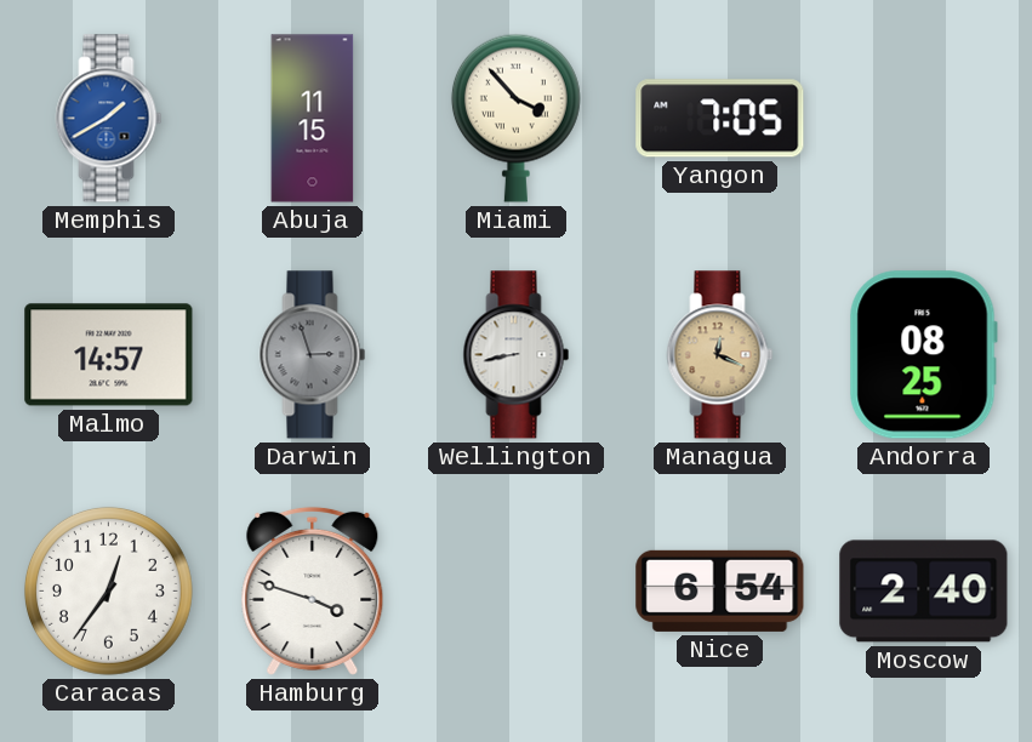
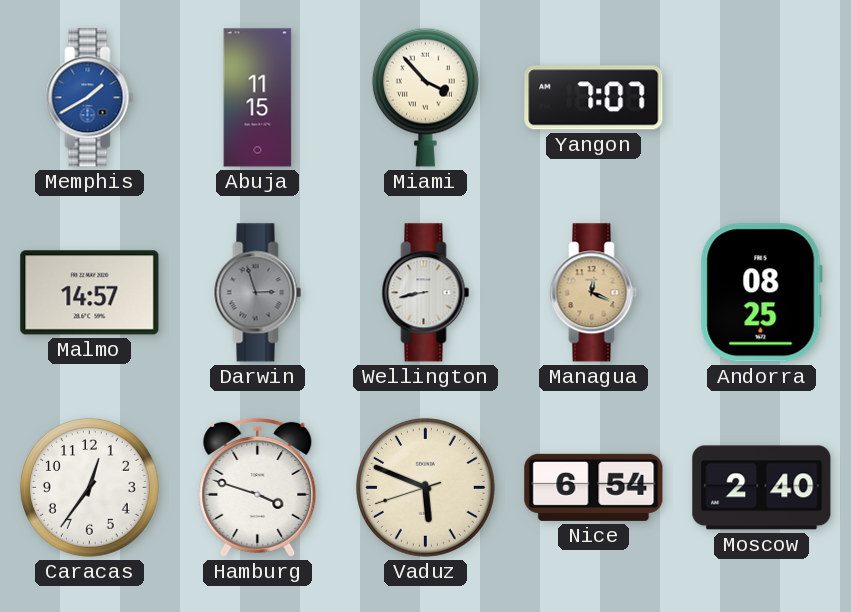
Yangon: 7:05 -> 7:07 (594, 98)
Vaduz: none -> 5:48 (425, 487)
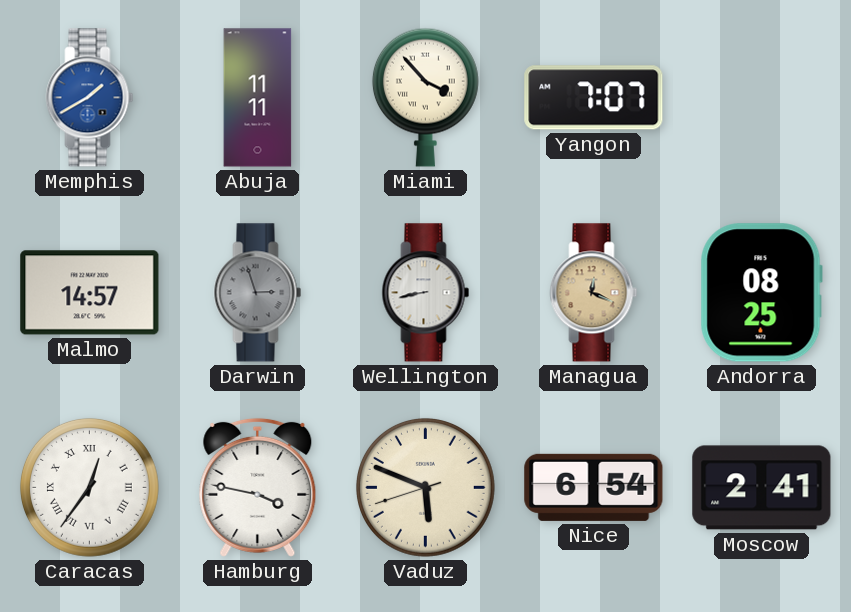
Abuja: 11:15 -> 11:11 (258, 98)
Caracas numerals: Arabic -> Roman (89, 487)
Hamburg: 3:48 -> 3:47 (258, 487)
Moscow: 2:40 -> 2:41 (762, 488)
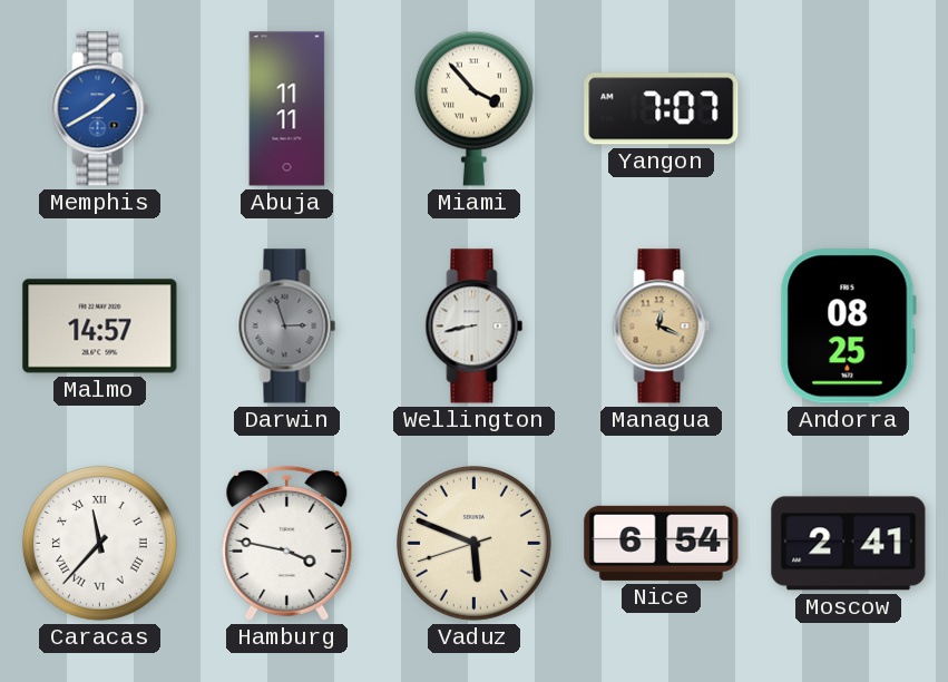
Caracas: 12:36 -> 11:37 (99, 543)
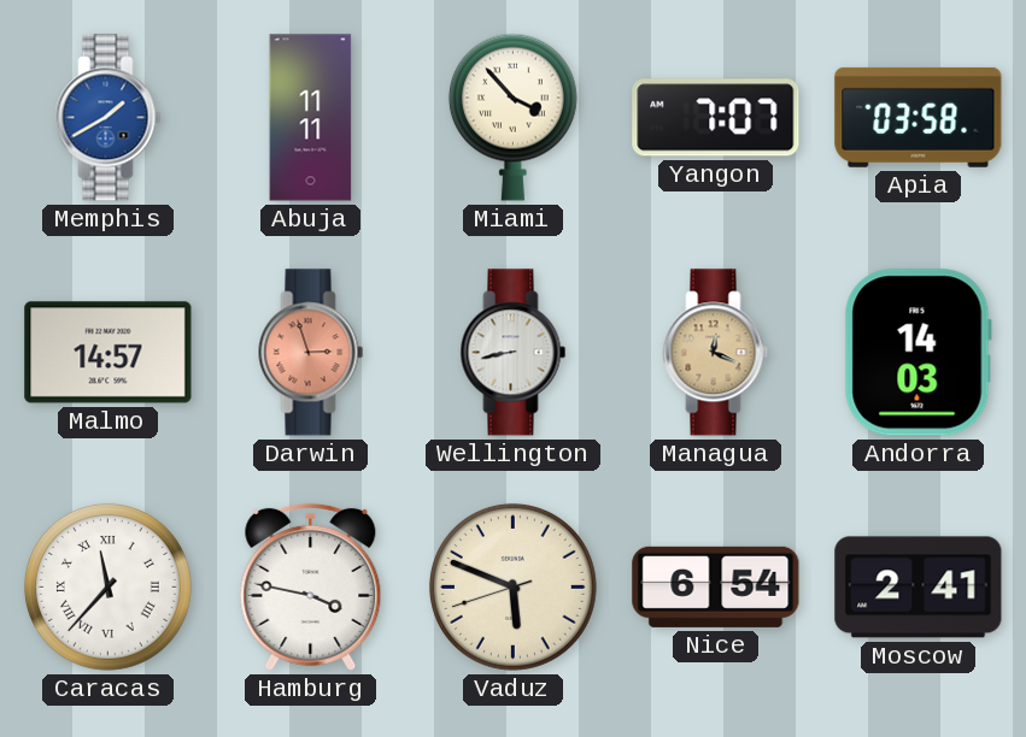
Apia: none -> 03:58 (919, 117)
Darwin dial: grey -> salmon (311, 353)
Andorra: 08:25 -> 14:03 (917, 353)
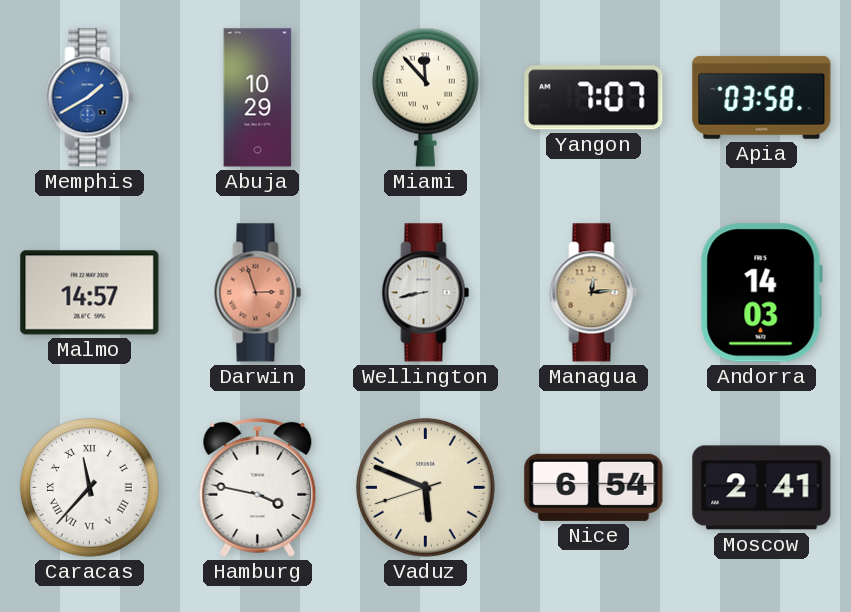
Abuja: 11:11 -> 10:29 (258, 98)
Miami: 3:53 -> 11:53 (425, 97)
Managua: 12:19 -> 12:14 (594, 293)
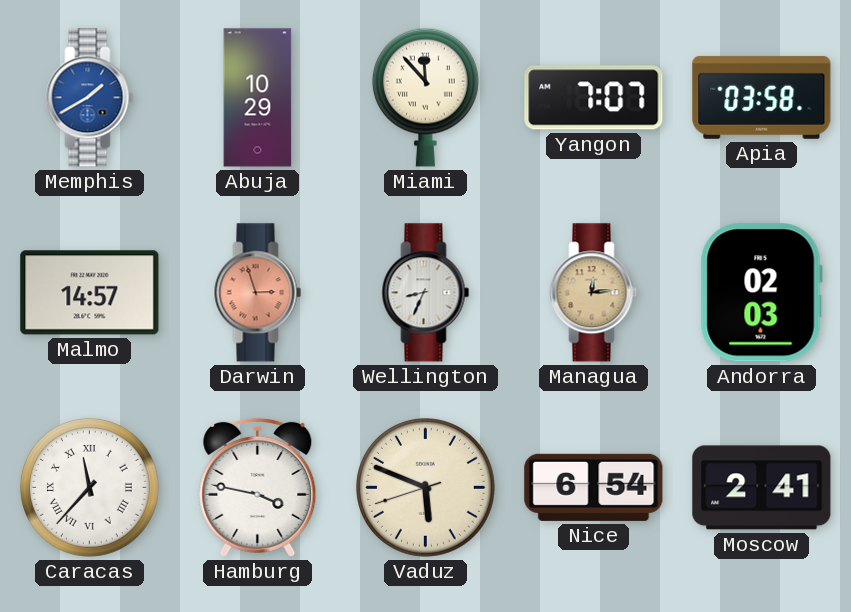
Wellington: 8:43 -> 8:34 (426, 293)
Andorra: 14:03 -> 02:03 (761, 293)
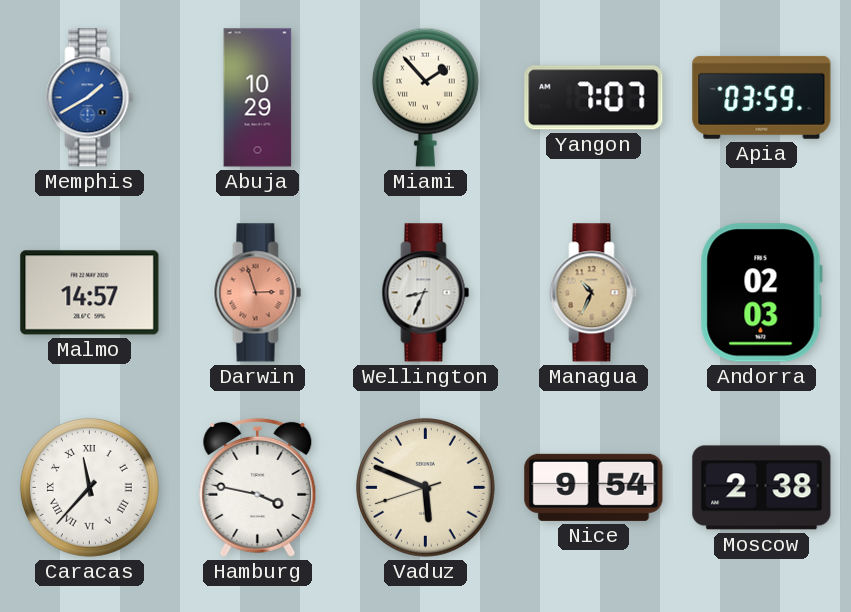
Miami: 11:53 -> 1:53 (425, 97)
Apia: 03:58 -> 03:59 (762, 97)
Managua: 12:14 -> 10:34 (594, 293)
Nice: 6:54 -> 9:54 (594, 487)
Moscow: 2:41 -> 2:38 (762, 488)
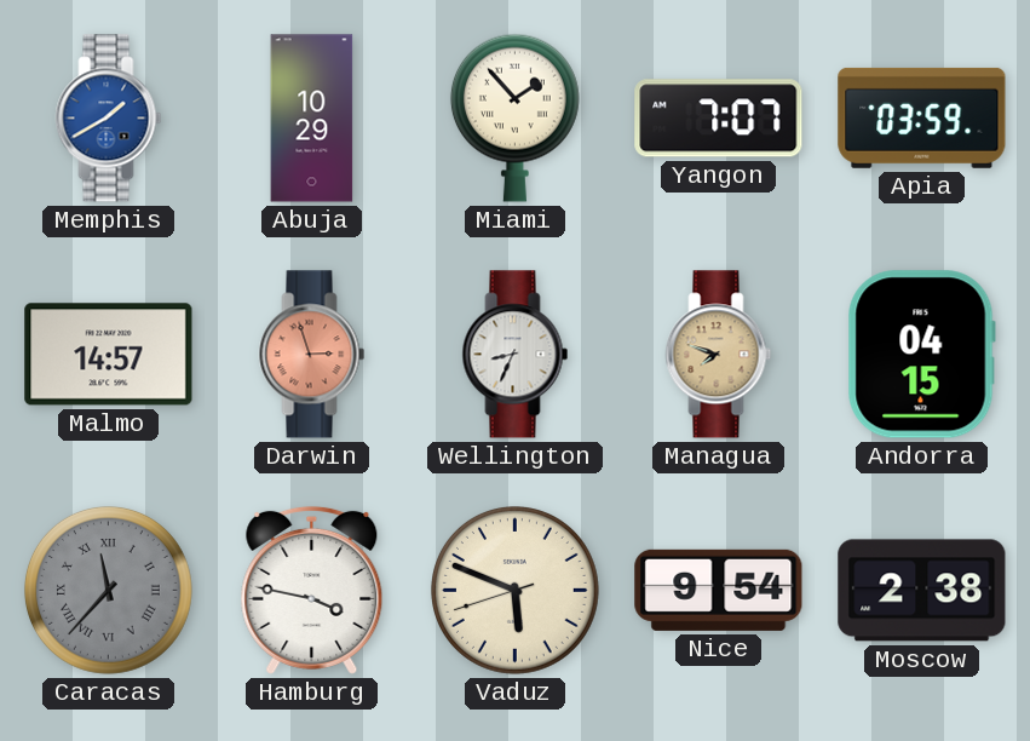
Managua: 10:34 -> 7:48 (719, 355)
Andorra: 02:03 -> 04:15 (921, 355)
Caracas dial: white -> grey (108, 590)
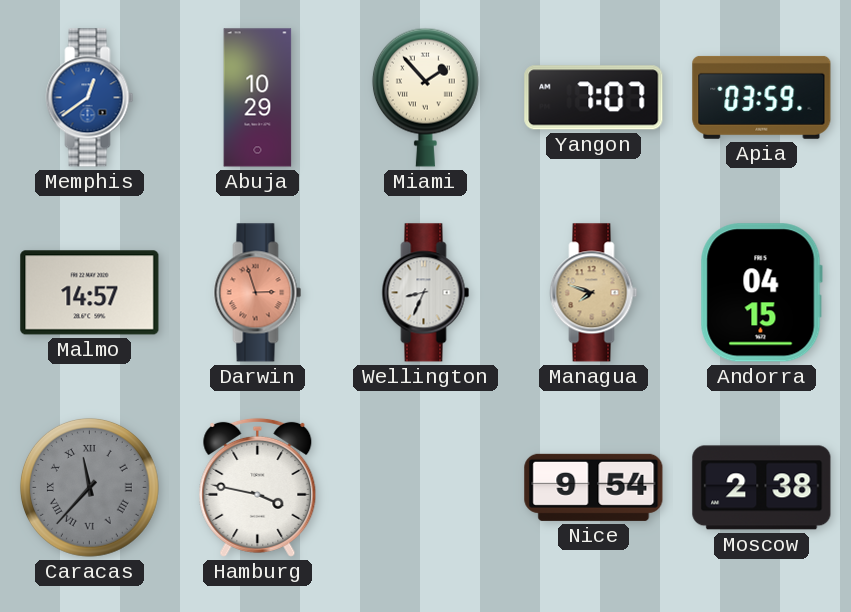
Memphis: 1:40 -> 12:39 (90, 98)
Vaduz: 5:48 -> none (514, 590)
